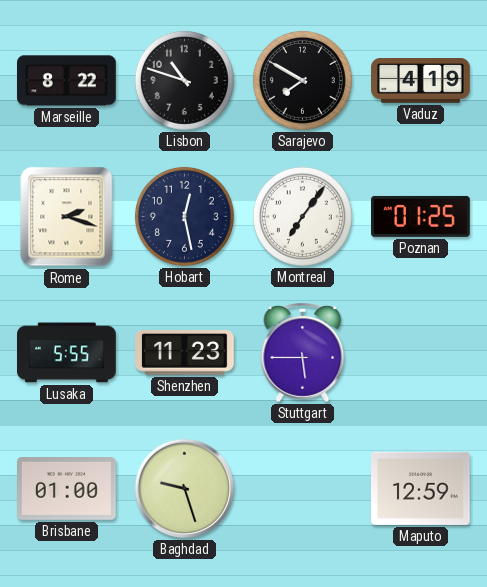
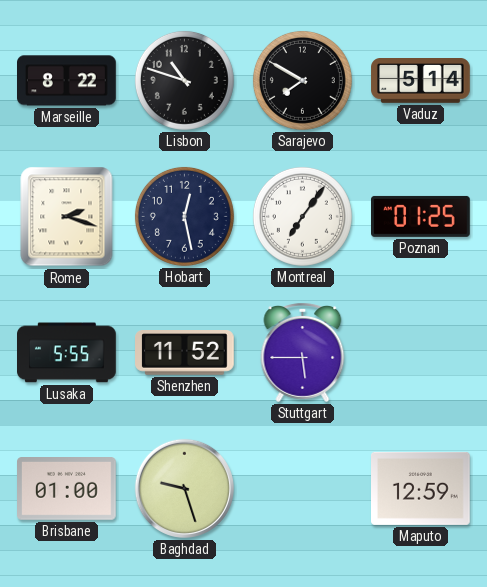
Vaduz: 4:19 -> 5:14 (421, 81)
Shenzhen: 11:23 -> 11:52 (185, 353)
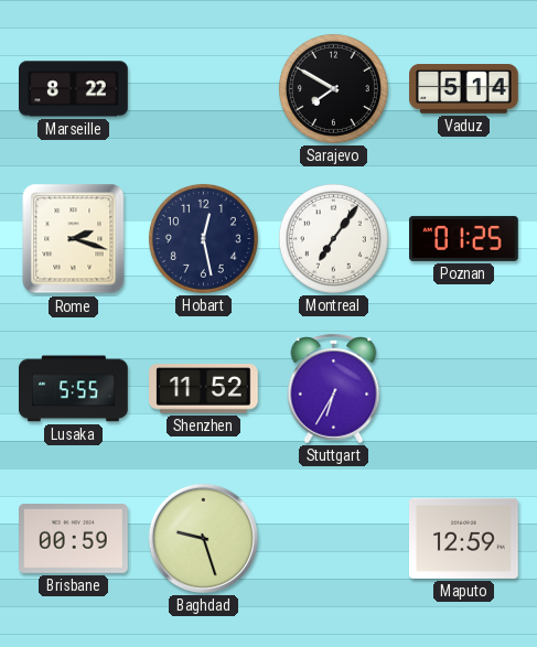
Lisbon: 10:48 -> none (184, 80)
Stuttgart: 5:45 -> 6:35 (334, 389)
Brisbane: 01:00 -> 00:59 (74, 539)
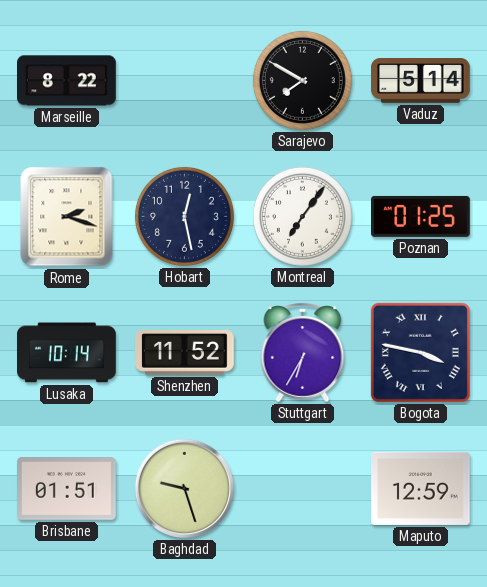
Lusaka: 5:55 -> 10:14 (67, 353)
Bogota: none -> 3:47 (420, 352)
Brisbane: 00:59 -> 01:51 (67, 489)
